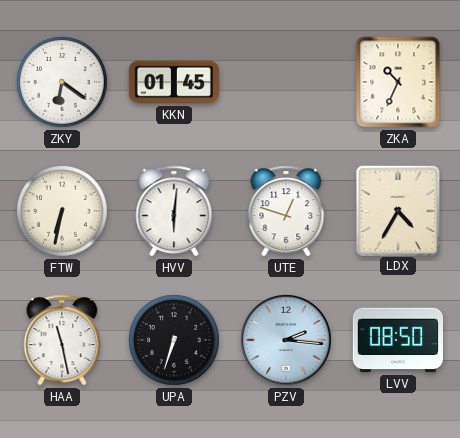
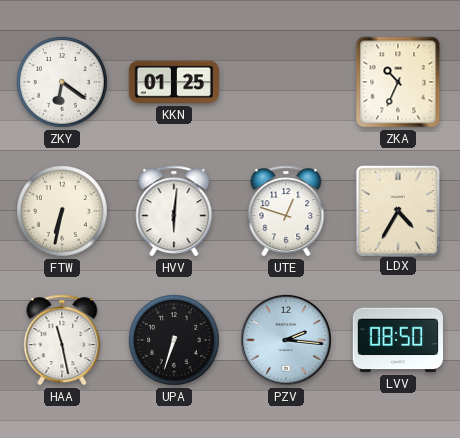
KKN: 01:45 -> 01:25 (173, 82)
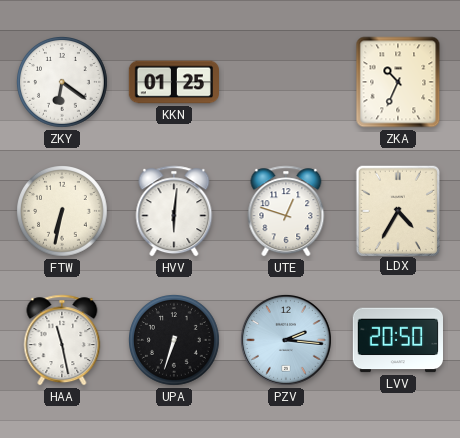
LVV: 08:50 -> 20:50 (397, 340)
